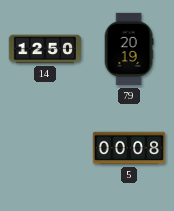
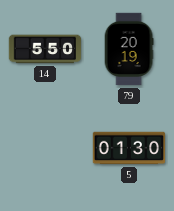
14: 12:50 -> 5:50 (45, 49)
5: 00:08 -> 01:30 (129, 148)
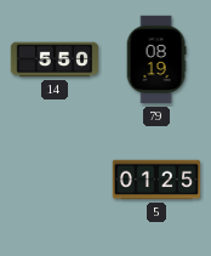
79: 20:19 -> 08:19 (156, 59)
5: 01:30 -> 01:25 (156, 180)
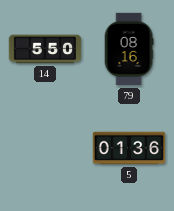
79: 08:19 -> 08:16 (129, 49)
5: 01:25 -> 01:36 (129, 148)
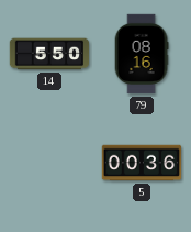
5: 01:36 -> 00:36 (142, 163)
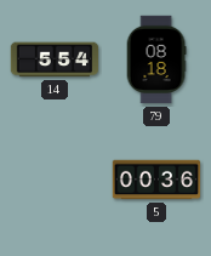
14: 5:50 -> 5:54 (55, 59)
79: 08:16 -> 08:18 (156, 59)
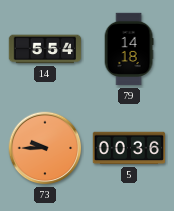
79: 08:18 -> 14:18 (129, 49)
73: none -> 9:45 (45, 148)
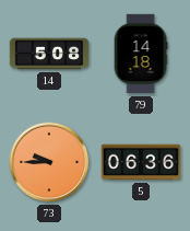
14: 5:54 -> 5:08 (49, 54)
5: 00:36 -> 06:36 (141, 162)
